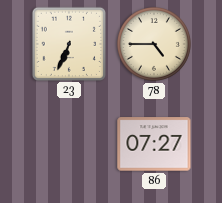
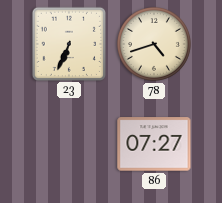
78: 4:45 -> 4:42 (154, 44)
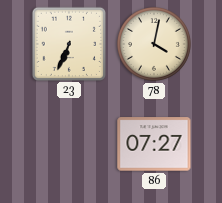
78: 4:42 -> 4:02 (154, 44)
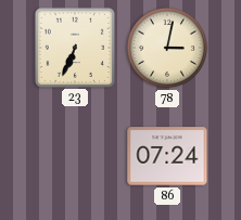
78: 4:02 -> 3:02 (167, 48)
86: 07:27 -> 07:24 (167, 156)
